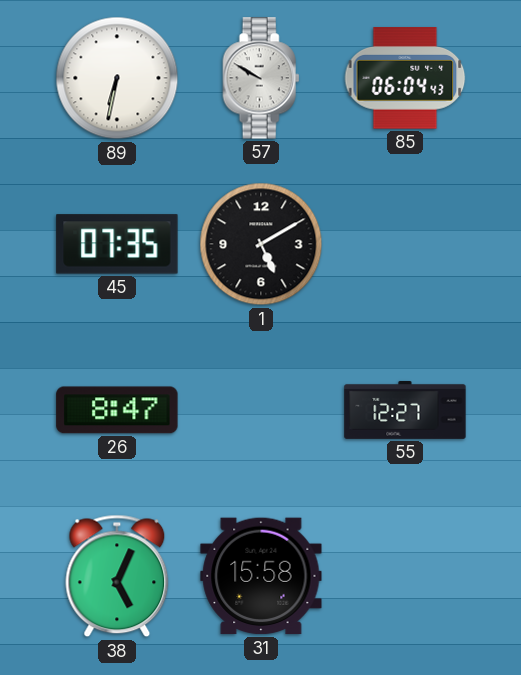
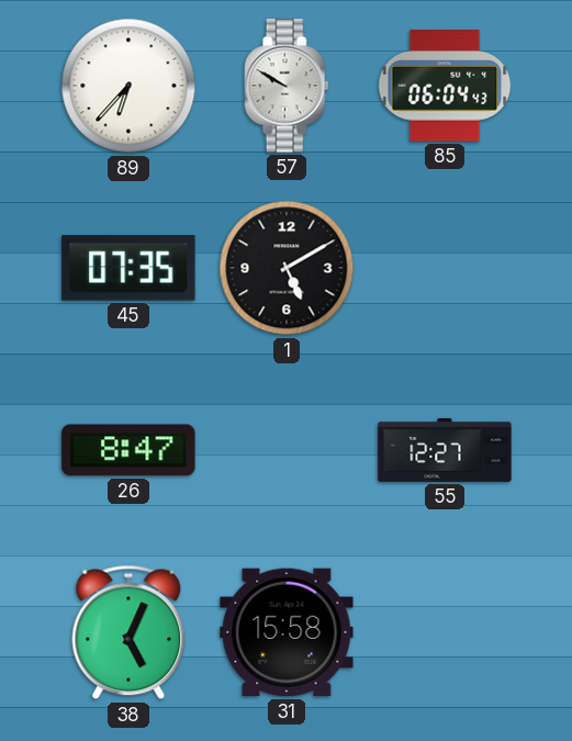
89: 6:32 -> 6:37 (128, 86)
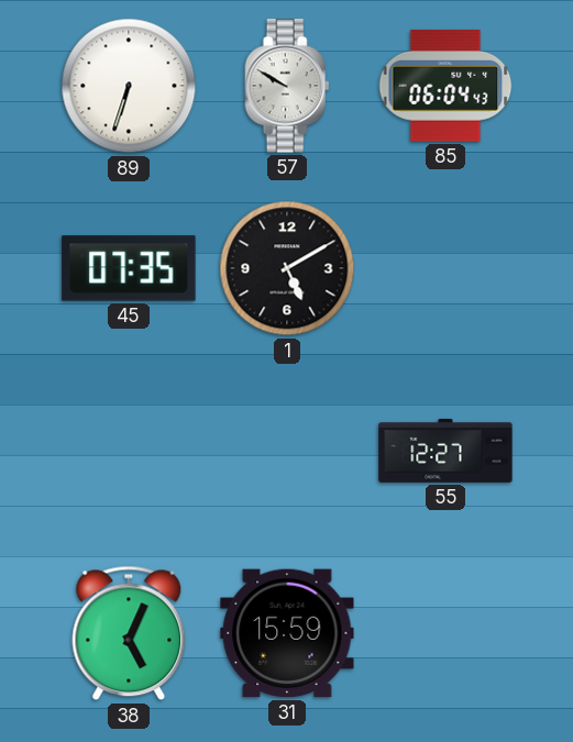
89: 6:37 -> 6:33 (129, 86)
26: 8:47 -> none (128, 450)
31: 15:58 -> 15:59 (287, 633)
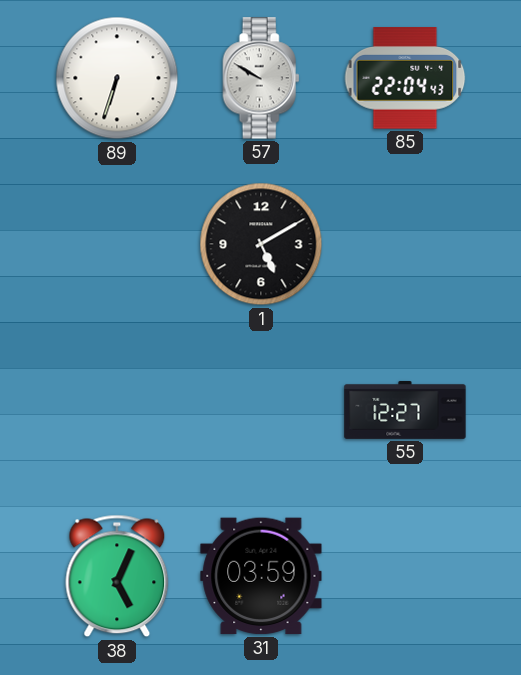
85: 06:04 -> 22:04 (405, 78)
45: 07:35 -> none (129, 268)
31: 15:59 -> 03:59 (261, 576)
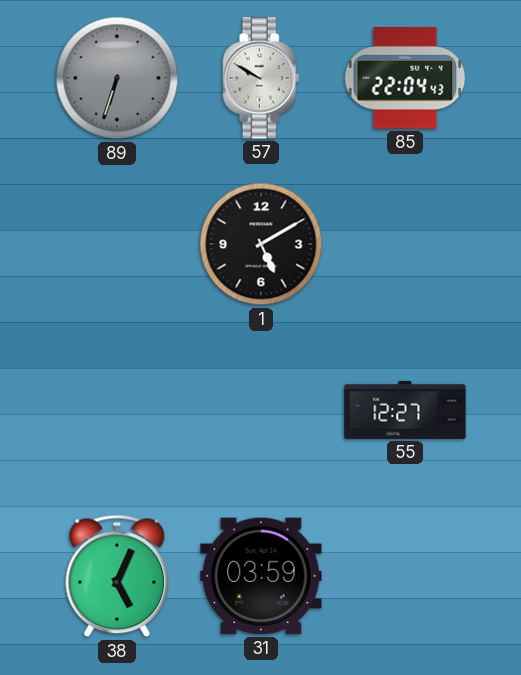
89 dial: white -> grey (117, 78)
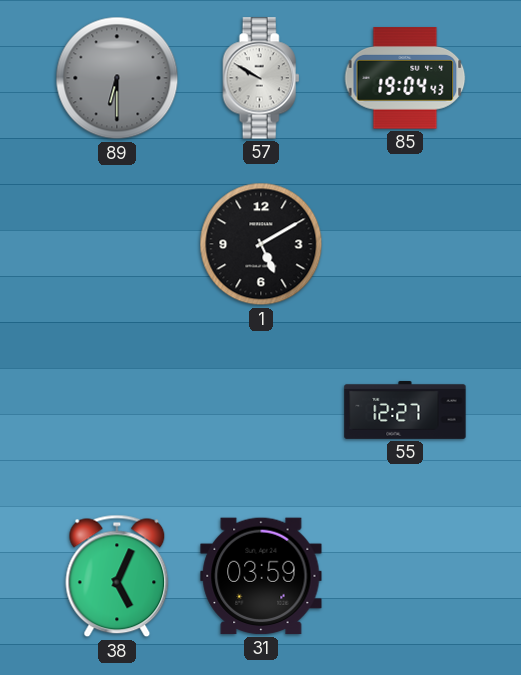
89: 6:33 -> 6:30 (117, 78)
85: 22:04 -> 19:04 (405, 78)
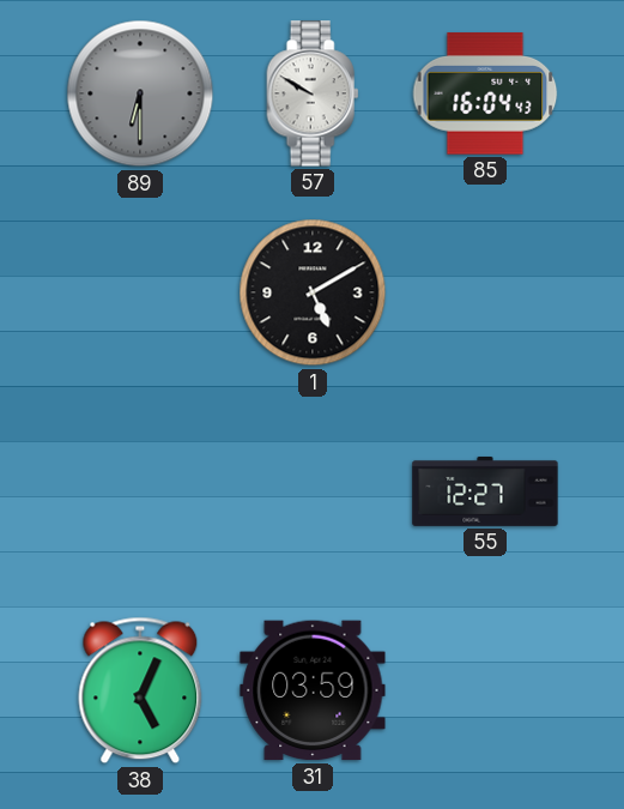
85: 19:04 -> 16:04 (485, 93)
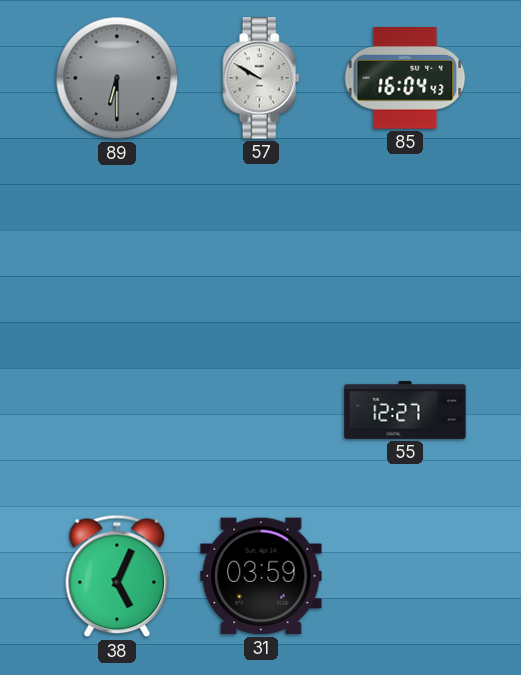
1: 5:10 -> none (313, 292)
